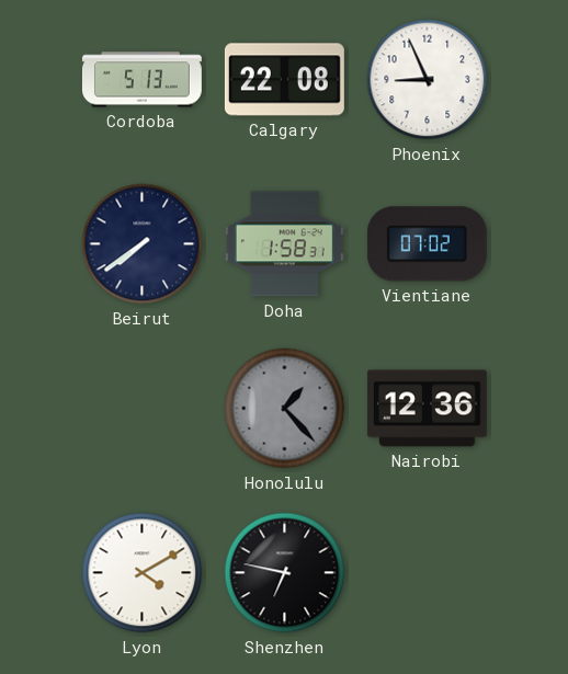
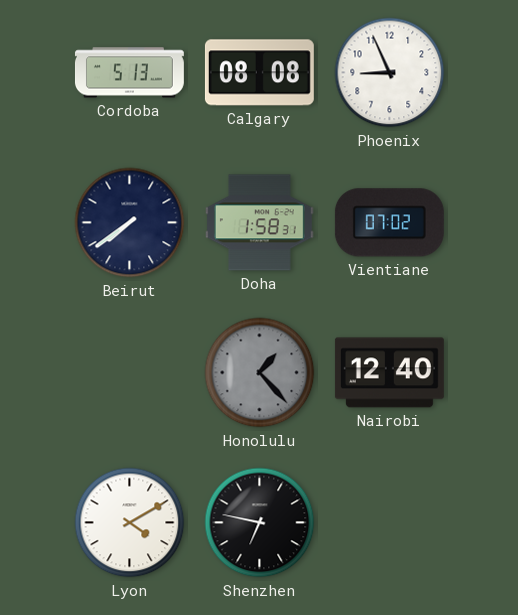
Calgary: 22:08 -> 08:08 (259, 73)
Nairobi: 12:36 -> 12:40 (389, 373)
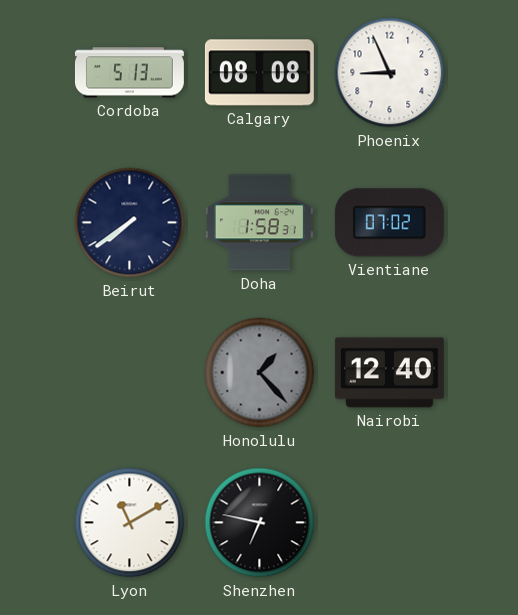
Lyon: 4:10 -> 11:10 (130, 523)
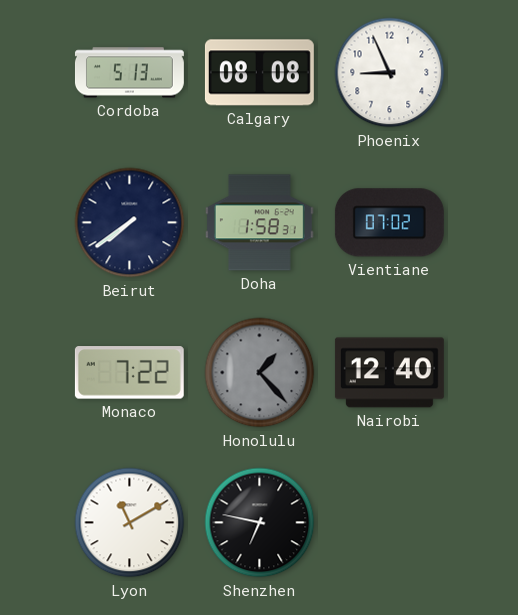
Monaco: none -> 7:22 (129, 373)
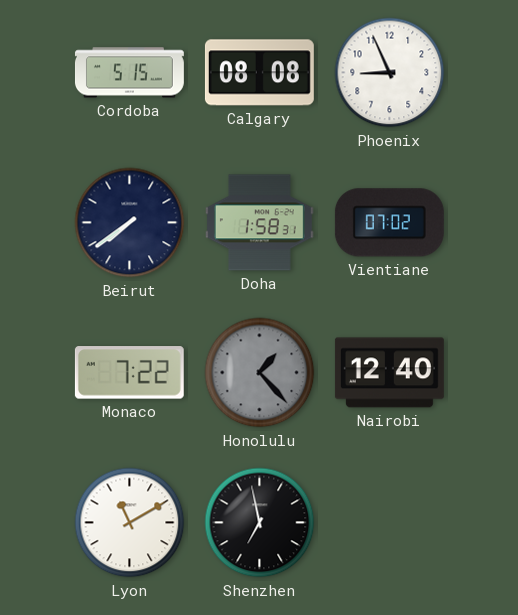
Cordoba: 5:13 -> 5:15 (129, 73)
Shenzhen: 6:47 -> 6:58 (260, 523)
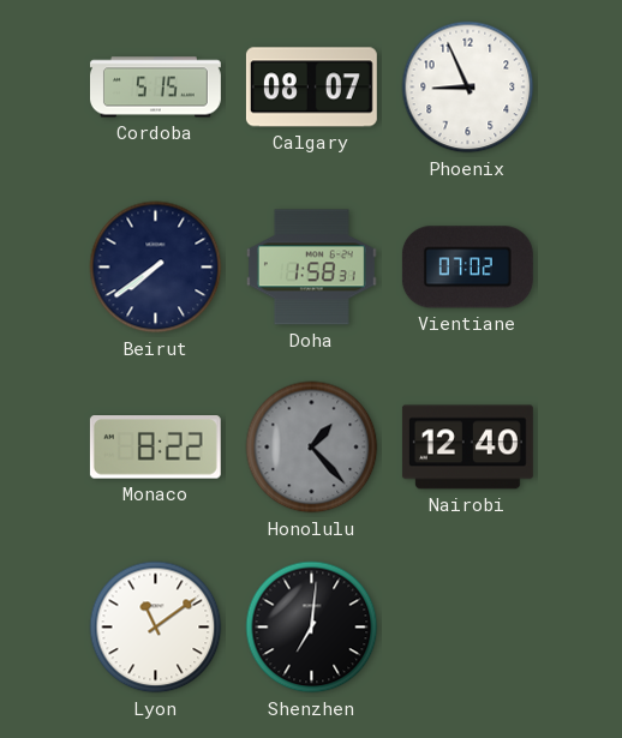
Calgary: 08:08 -> 08:07 (311, 88)
Monaco: 7:22 -> 8:22 (155, 448)
Lyon: 11:10 -> 11:09 (156, 628)
Shenzhen: 6:58 -> 7:01 (312, 628)
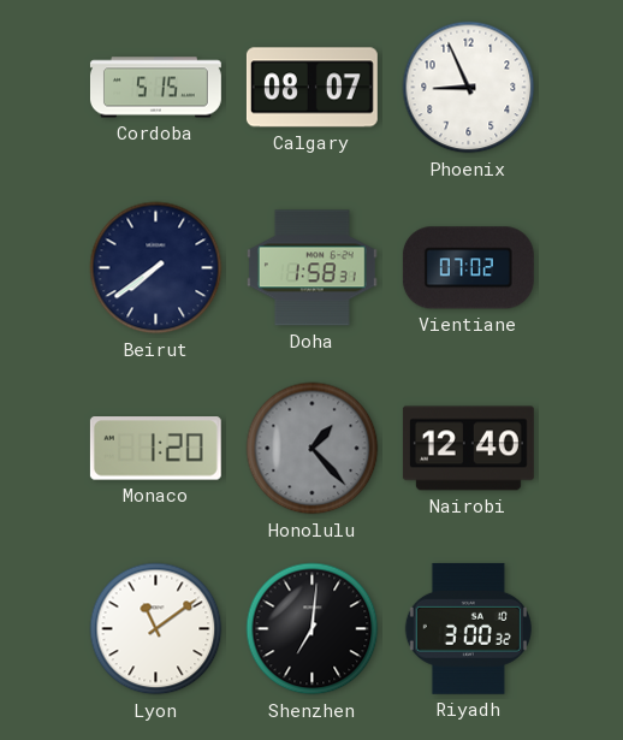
Monaco: 8:22 -> 1:20 (155, 449)
Riyadh: none -> 3:00 (468, 628)
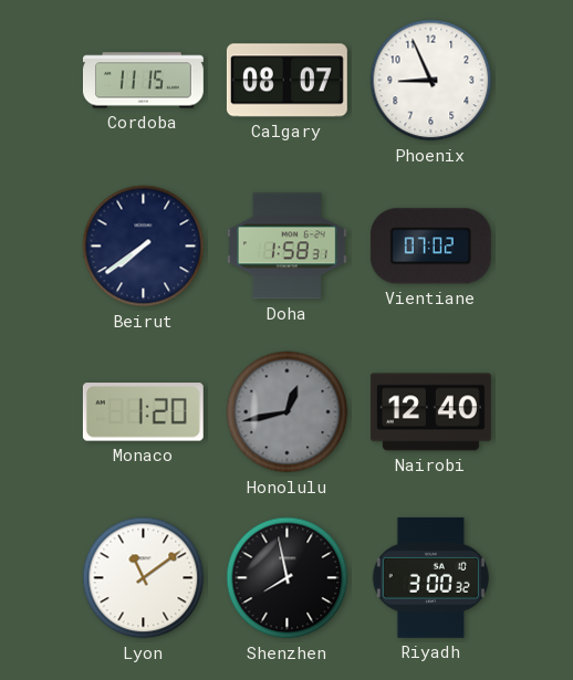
Cordoba: 5:15 -> 11:15 (143, 81)
Honolulu: 1:23 -> 12:43 (288, 412)
Shenzhen: 7:01 -> 7:58 (288, 578)
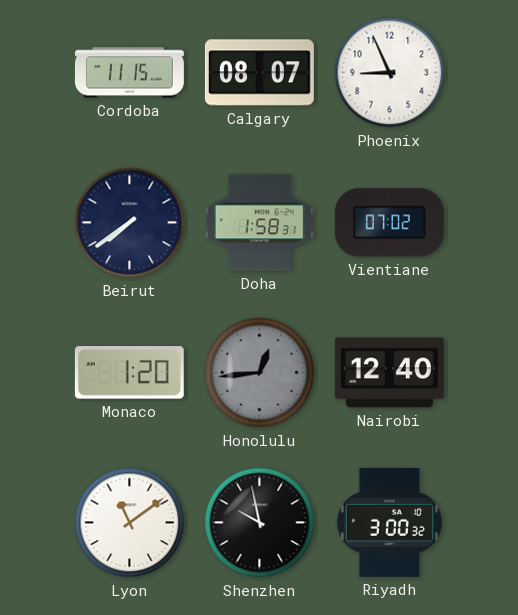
Honolulu: 12:43 -> 12:44 (260, 373)
Shenzhen: 7:58 -> 9:58 (260, 523)
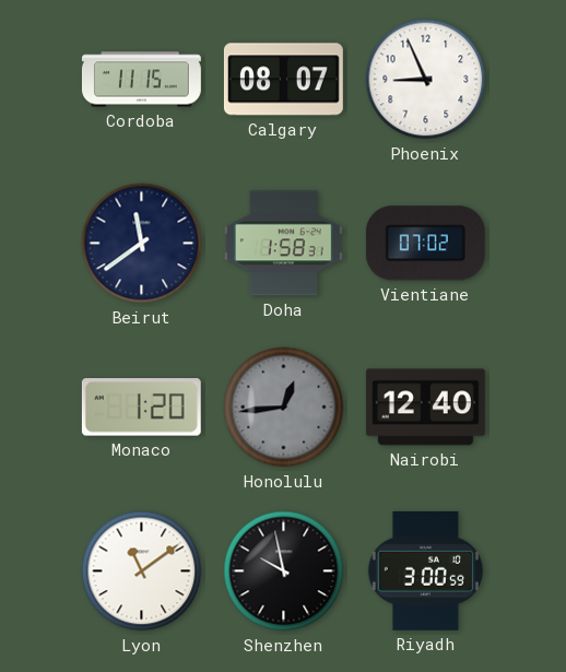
Beirut: 7:39 -> 11:39 (142, 244)
Riyadh: 3:00:32 -> 3:00:59 (425, 570)
